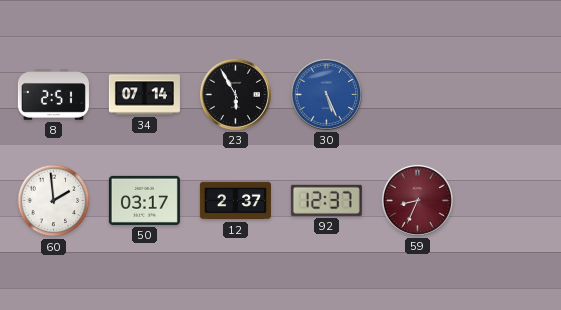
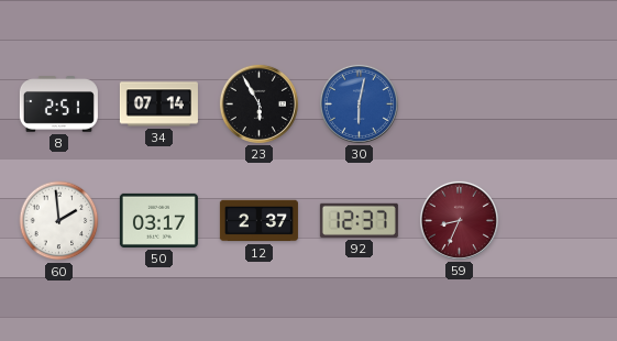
30: 5:26 -> 6:02 (359, 103)
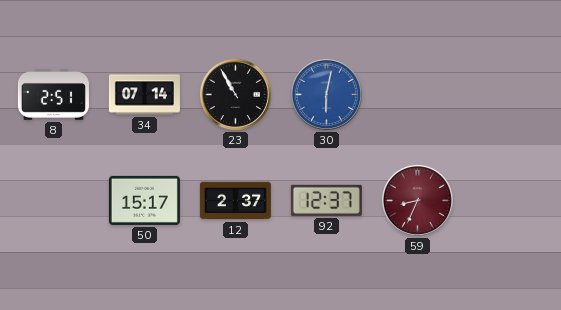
23: 5:55 -> 10:55 (235, 94)
60: 1:59 -> none (59, 221)
50: 03:17 -> 15:17 (144, 200)
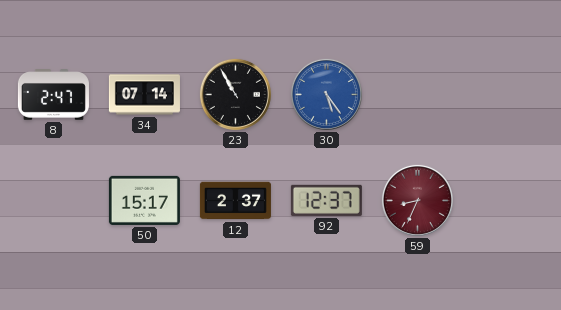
8: 2:51 -> 2:47 (53, 95)
30: 6:02 -> 5:24 (326, 94)
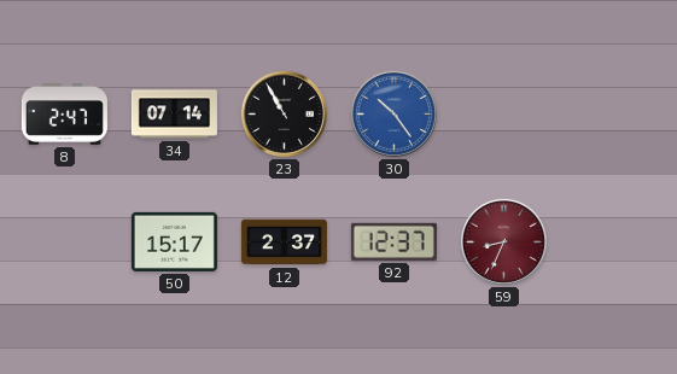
30: 5:24 -> 10:24 (393, 113)
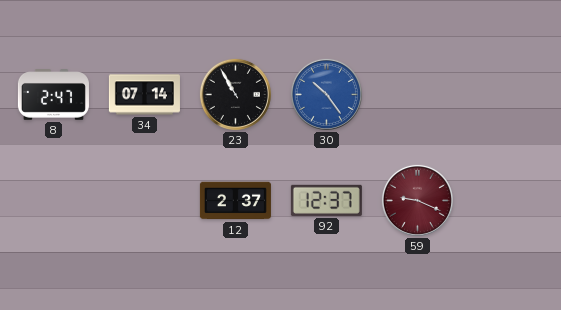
50: 15:17 -> none (174, 241)
59: 8:34 -> 9:19 (417, 200)
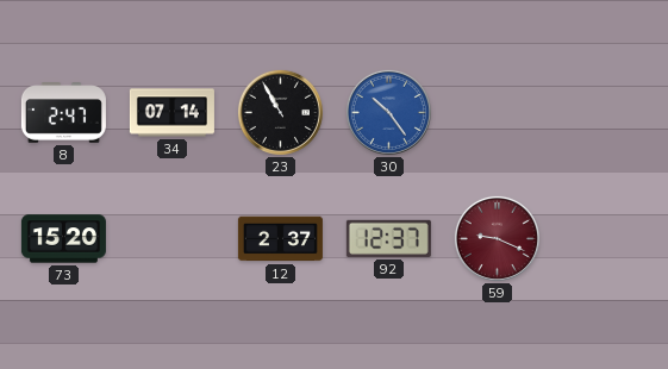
73: none -> 15:20 (63, 239)
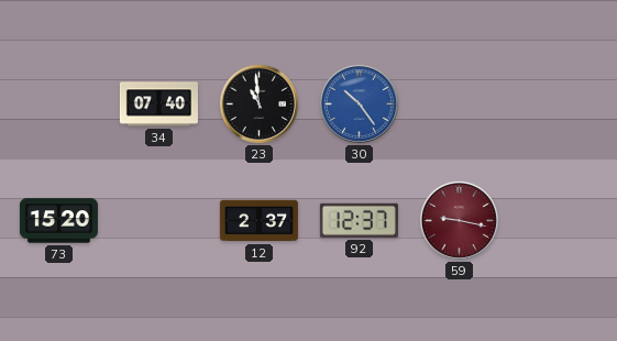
8: 2:47 -> none (63, 113)
34: 07:14 -> 07:40 (158, 105)
23: 10:55 -> 10:59 (258, 103)
59: 9:19 -> 9:17 (459, 220)
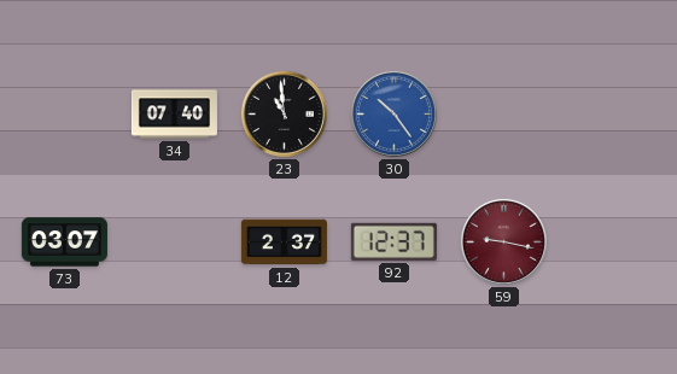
73: 15:20 -> 03:07 (64, 242)
